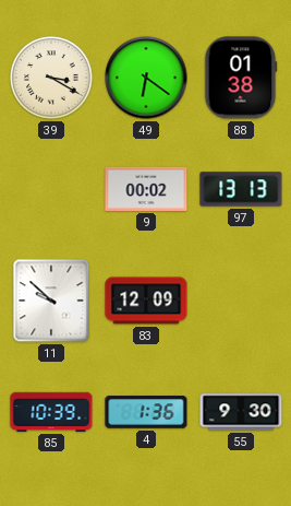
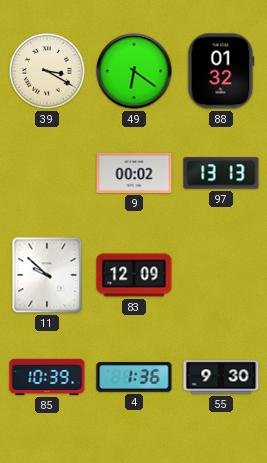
88: 01:38 -> 01:32 (221, 71)
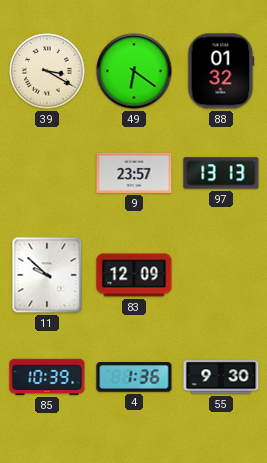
9: 00:02 -> 23:57 (134, 173)
